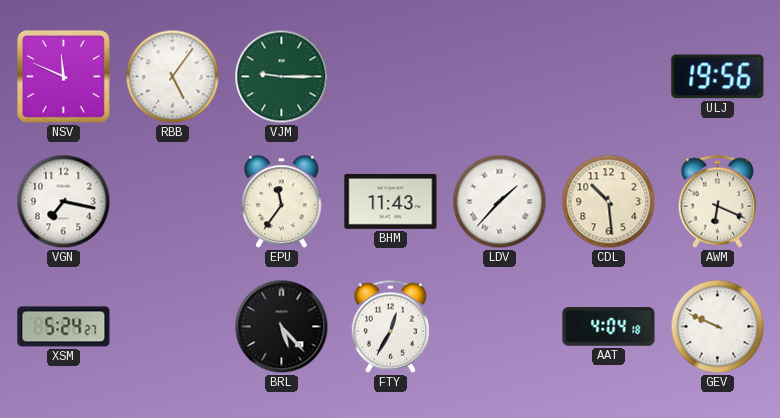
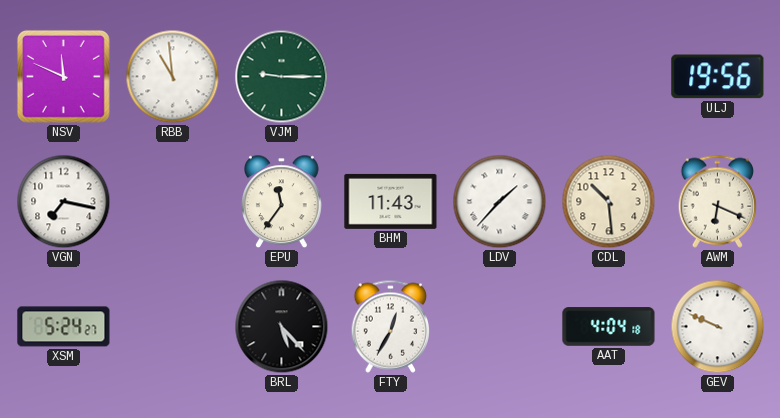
RBB: 5:06 -> 10:59 (173, 77)
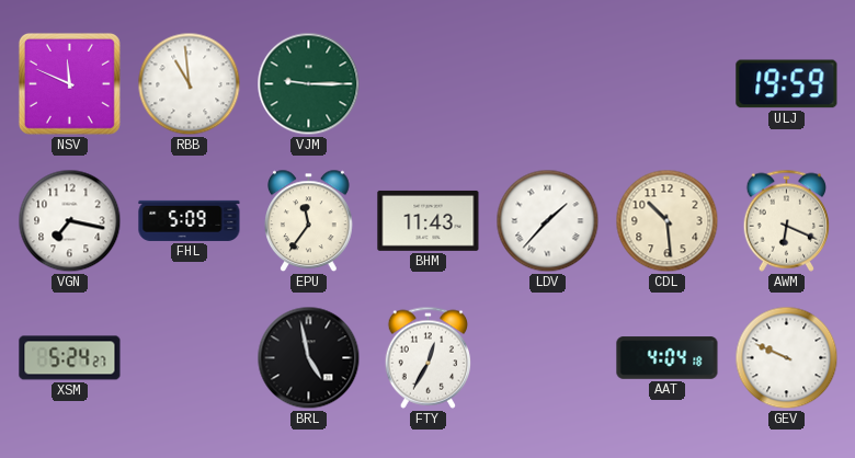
ULJ: 19:56 -> 19:59 (787, 84)
FHL: none -> 5:09 (190, 220)
BRL: 5:23 -> 4:58 (309, 358)
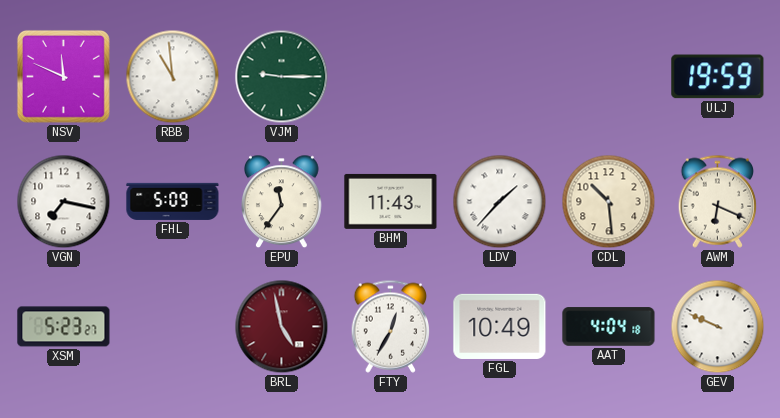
XSM: 5:24 -> 5:23 (64, 327)
BRL dial: black -> burgundy (282, 327)
FGL: none -> 10:49 (500, 326)
